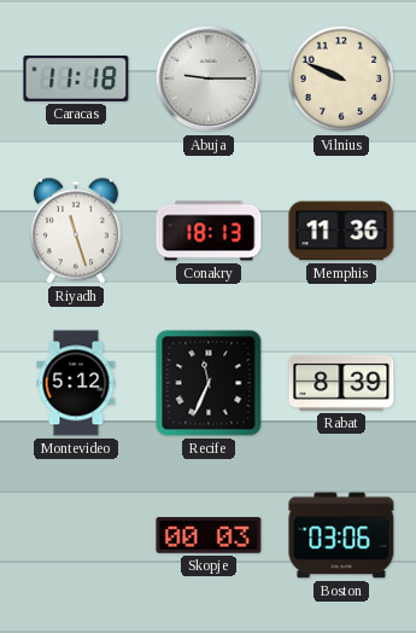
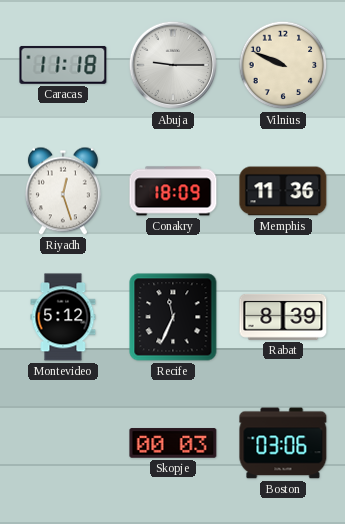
Riyadh: 11:27 -> 12:27 (63, 191)
Conakry: 18:13 -> 18:09 (173, 191)
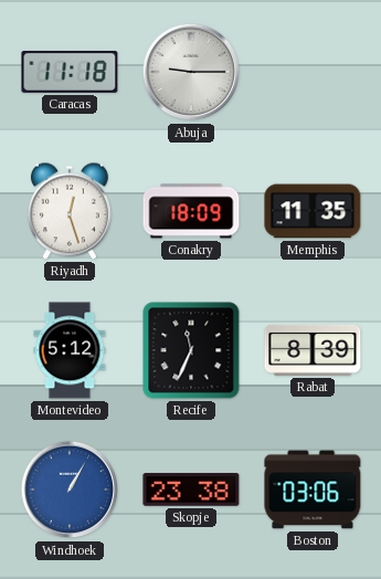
Vilnius: 9:49 -> none (283, 65)
Memphis: 11:36 -> 11:35 (313, 211)
Windhoek: none -> 1:05 (70, 489)
Skopje: 00:03 -> 23:38 (191, 489)
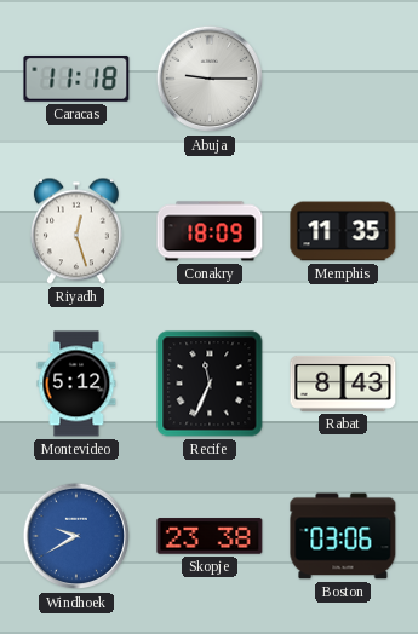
Rabat: 8:39 -> 8:43 (343, 384)
Windhoek: 1:05 -> 9:40 (76, 536)
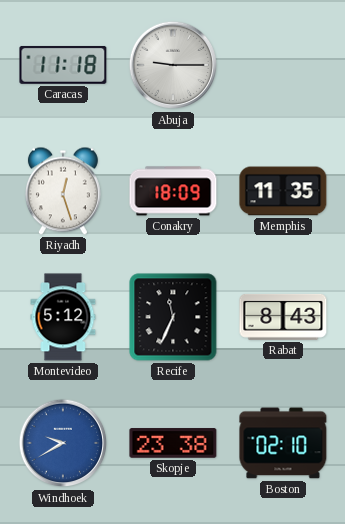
Boston: 03:06 -> 02:10 (283, 443)
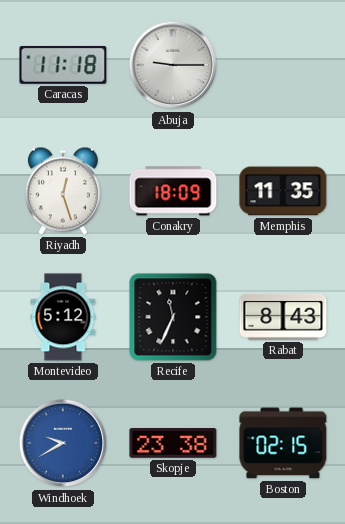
Boston: 02:10 -> 02:15 (283, 443)
